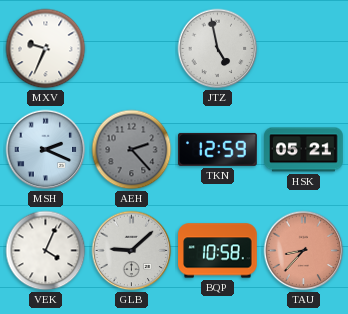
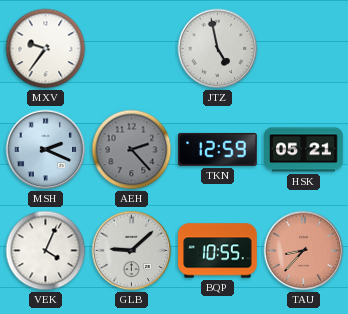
MXV: 9:34 -> 9:36 (46, 49)
BQP: 10:58 -> 10:55 (218, 251)
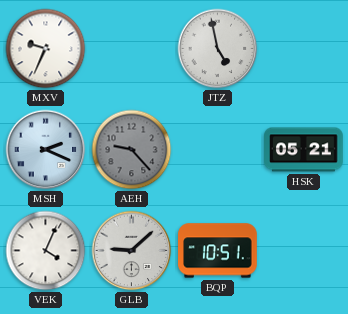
MXV: 9:36 -> 9:34 (46, 49)
AEH: 2:23 -> 9:23 (132, 150)
TKN: 12:59 -> none (218, 149)
BQP: 10:55 -> 10:51 (218, 251)
TAU: 8:37 -> none (304, 251)
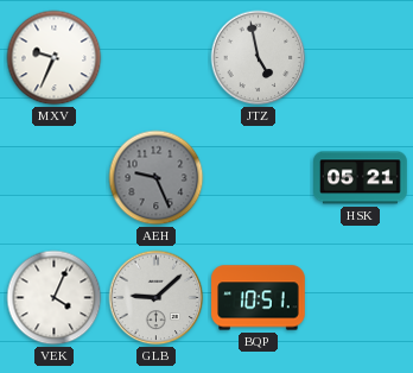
MSH: 2:19 -> none (46, 150)
AEH: 9:23 -> 9:26 (157, 178)
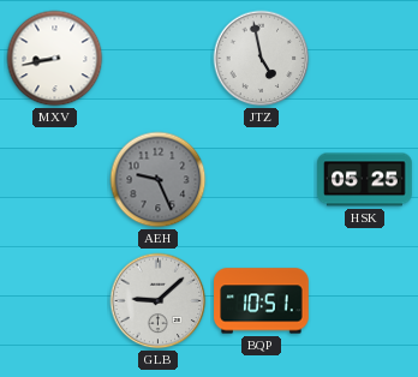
MXV: 9:34 -> 8:43 (55, 59)
HSK: 05:21 -> 05:25 (365, 180)
VEK: 4:04 -> none (55, 298)
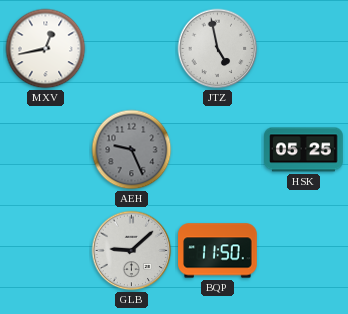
MXV: 8:43 -> 12:43 (46, 49)
BQP: 10:51 -> 11:50 (218, 251)
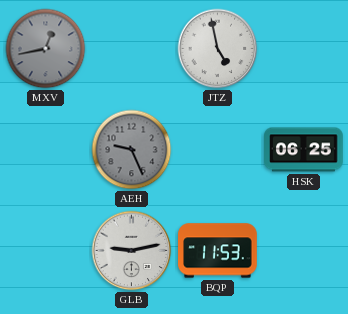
MXV dial: white -> grey (46, 49)
HSK: 05:25 -> 06:25 (304, 150)
GLB: 9:08 -> 9:13 (132, 251)
BQP: 11:50 -> 11:53 (218, 251)
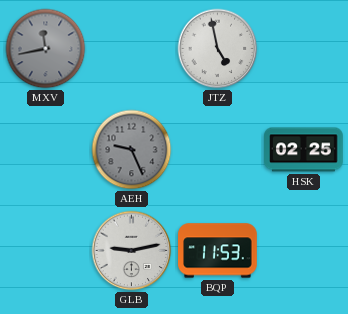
MXV: 12:43 -> 11:43 (46, 49)
HSK: 06:25 -> 02:25 (304, 150)
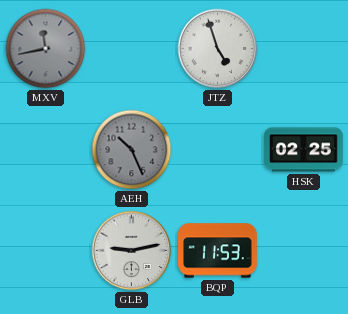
JTZ: 4:58 -> 4:57 (218, 49)
AEH: 9:26 -> 10:26 (132, 150)
